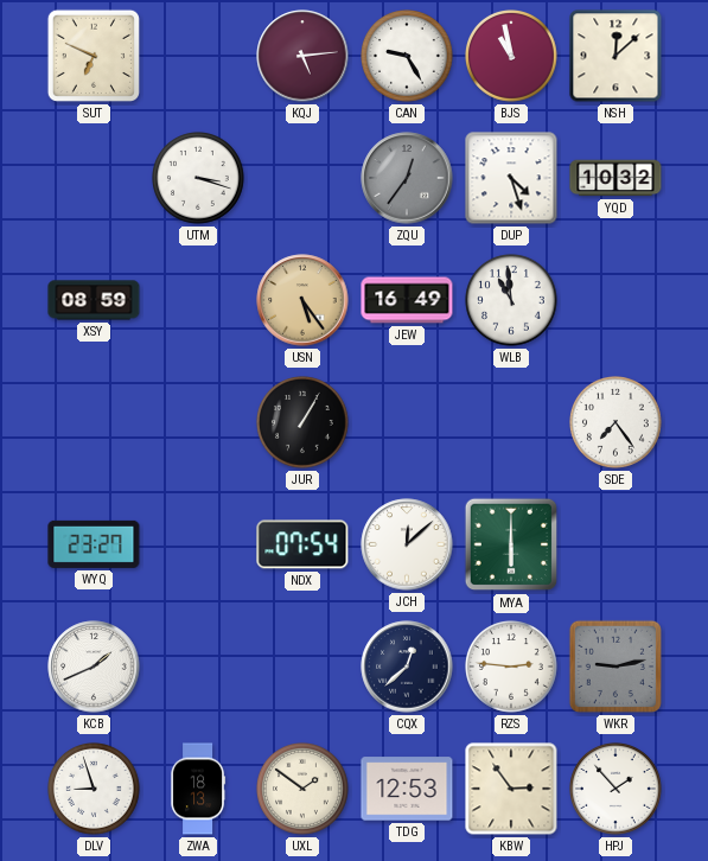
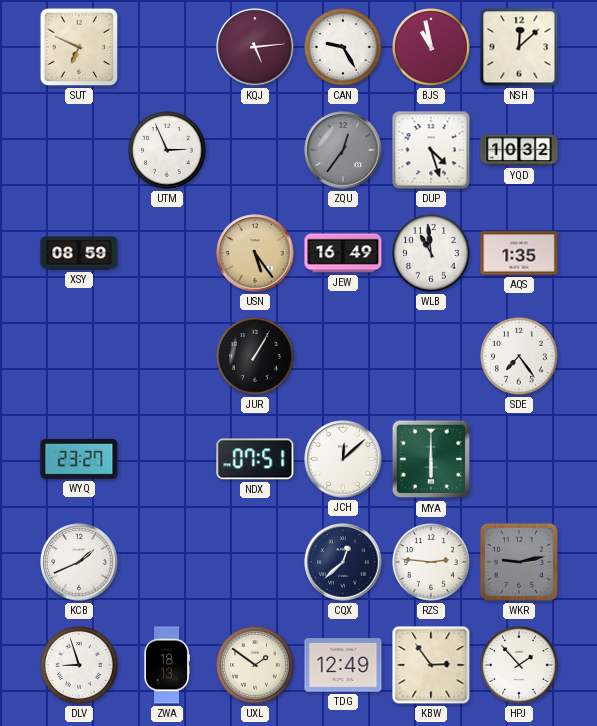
UTM: 3:18 -> 2:56 (168, 151)
AQS: none -> 1:35 (519, 253)
NDX: 07:54 -> 07:51 (255, 459)
TDG: 12:53 -> 12:49 (343, 665)
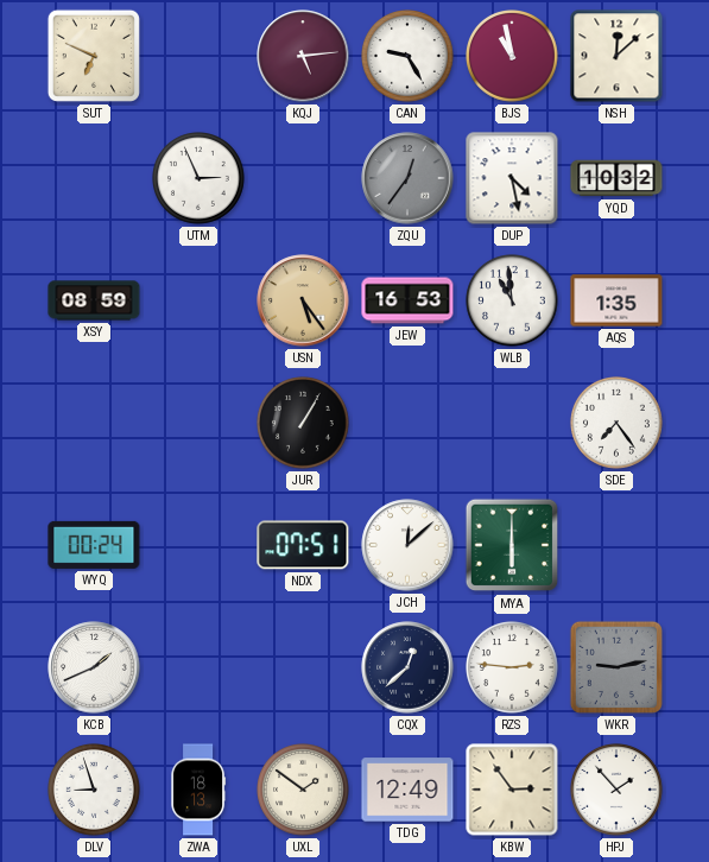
DUP: 4:27 -> 4:28 (512, 178)
JEW: 16:49 -> 16:53 (407, 300)
WYQ: 23:27 -> 00:24 (94, 545)
